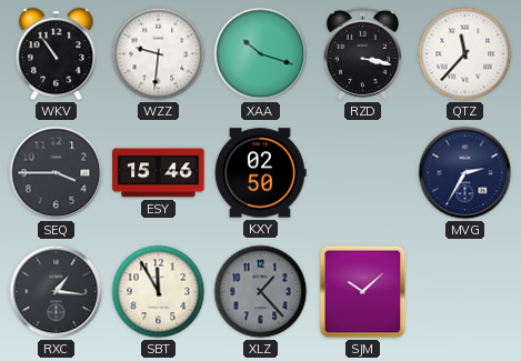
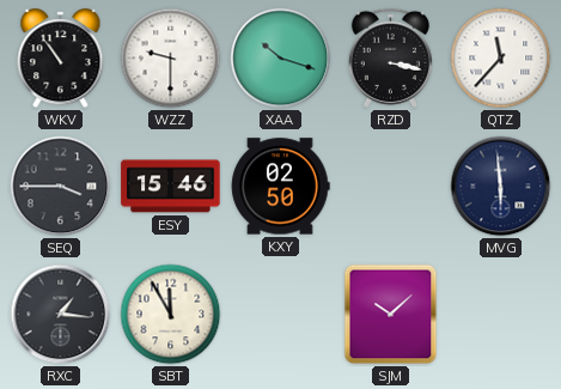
WZZ: 9:31 -> 9:30 (171, 59)
MVG: 2:35 -> 5:59 (501, 187)
XLZ: 1:23 -> none (261, 292)
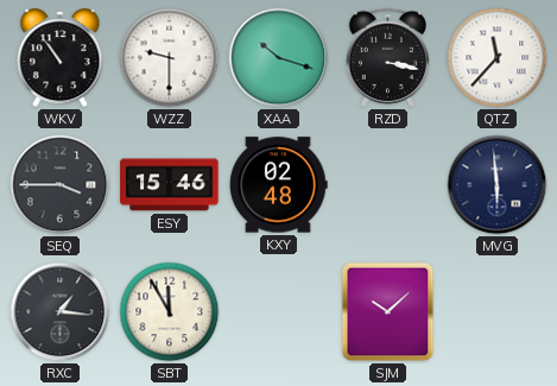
KXY: 02:50 -> 02:48 (278, 185)
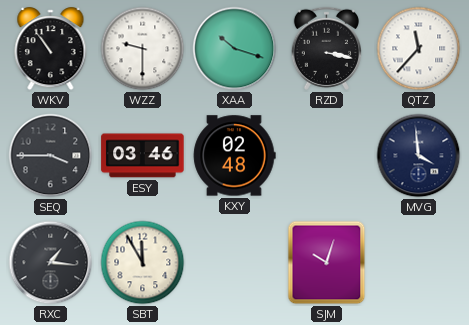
ESY: 15:46 -> 03:46 (143, 156)
MVG: 5:59 -> 3:59 (419, 156)
SJM: 10:08 -> 10:03 (327, 263)
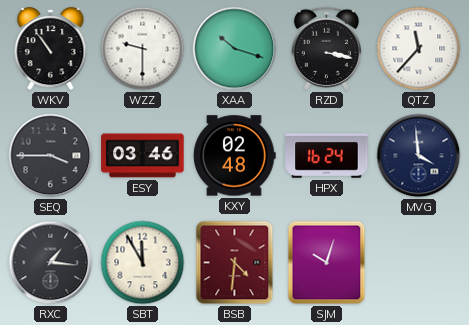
HPX: none -> 16:24 (327, 156)
BSB: none -> 4:31 (235, 263)
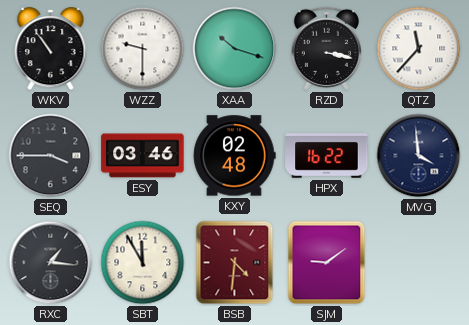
HPX: 16:24 -> 16:22 (327, 156)
SJM: 10:03 -> 9:09 (327, 263)
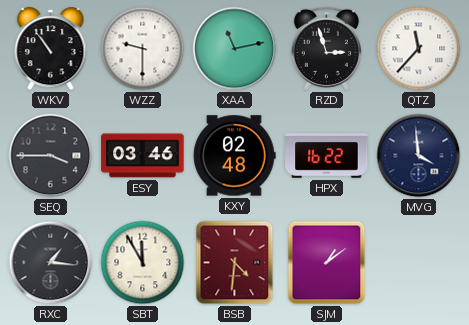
XAA: 10:18 -> 11:13 (235, 49)
RZD: 3:17 -> 2:57 (326, 48)
SJM: 9:09 -> 1:09 (327, 263)
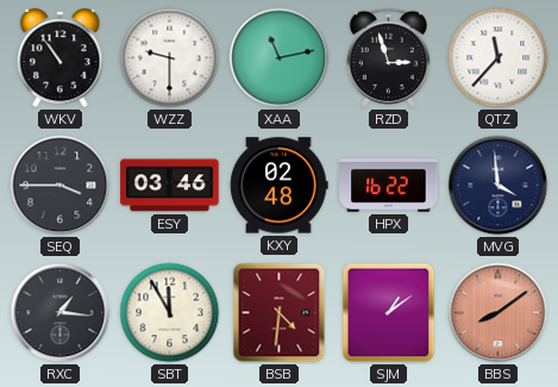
BBS: none -> 8:09 (499, 313)
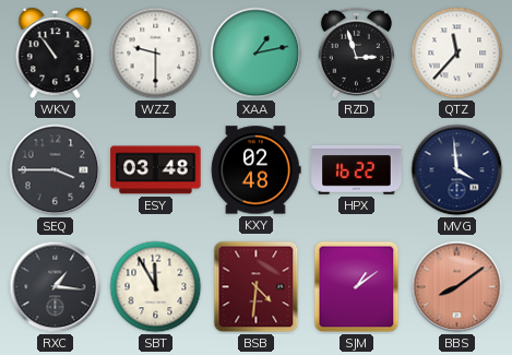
XAA: 11:13 -> 1:13 (257, 54)
ESY: 03:46 -> 03:48 (156, 170)
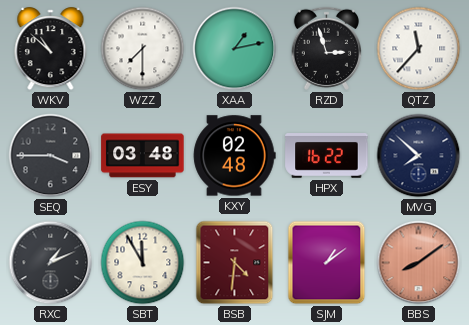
WKV: 10:54 -> 10:52 (51, 49)
WZZ: 9:30 -> 7:30 (143, 49)
MVG: 3:59 -> 7:52 (419, 156)
RXC: 1:16 -> 1:11 (51, 263)
